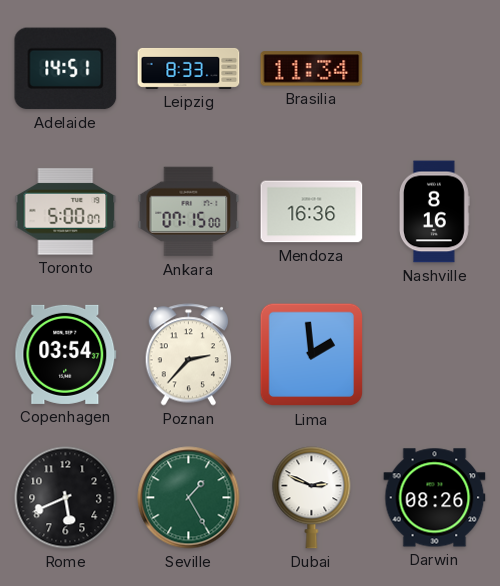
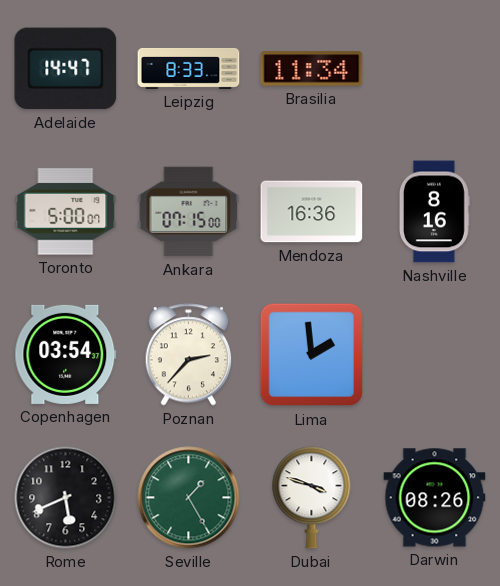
Adelaide: 14:51 -> 14:47 (66, 69)
Dubai: 2:49 -> 3:48 (312, 498)
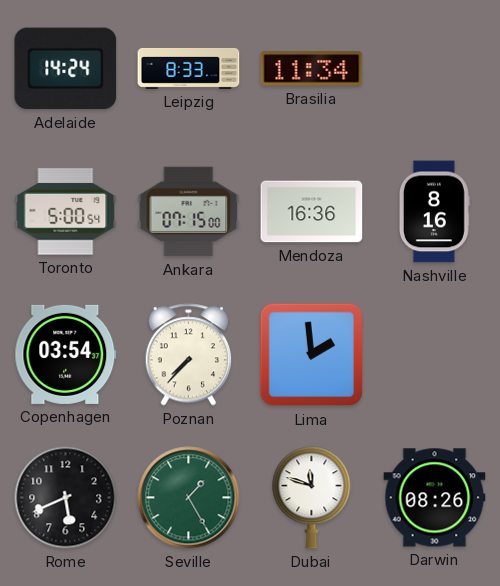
Adelaide: 14:47 -> 14:24 (66, 69)
Toronto: 5:00:07 -> 5:00:54 (66, 212)
Poznan: 2:37 -> 7:37 (189, 355)
Dubai: 3:48 -> 11:48 (312, 498)
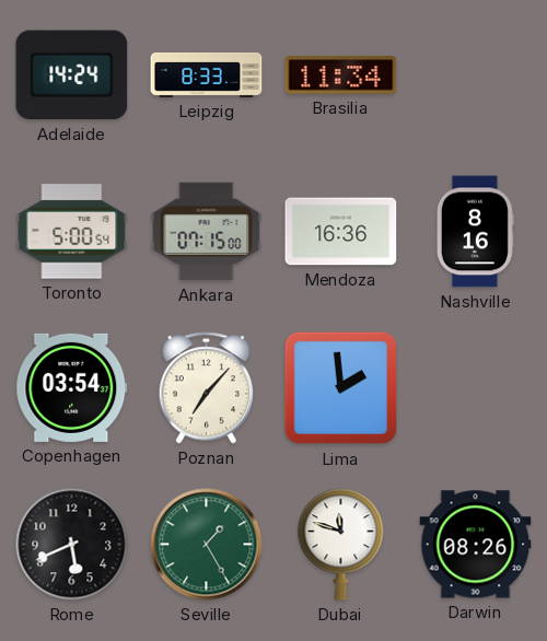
Poznan: 7:37 -> 7:07 (207, 388)
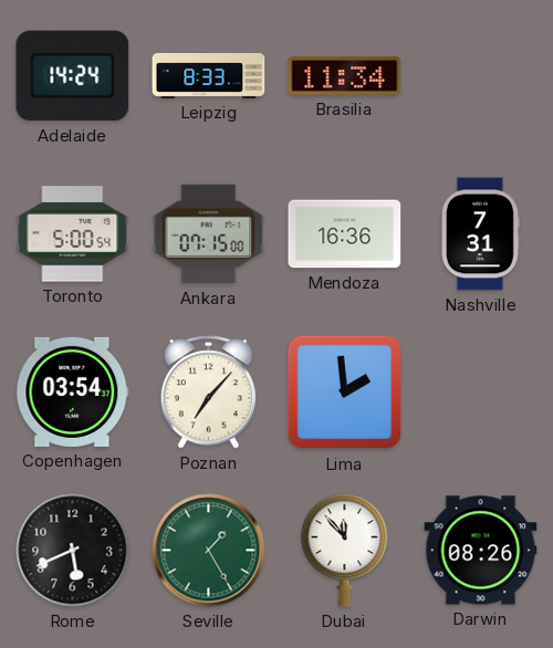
Nashville: 8:16 -> 7:31 (481, 234)
Dubai: 11:48 -> 11:53 (345, 551)
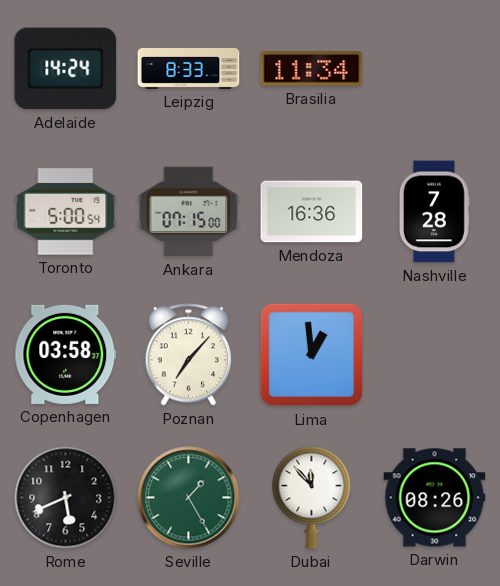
Nashville: 7:31 -> 7:28 (435, 212)
Copenhagen: 03:54 -> 03:58 (66, 354)
Lima: 1:59 -> 12:59 (312, 355)
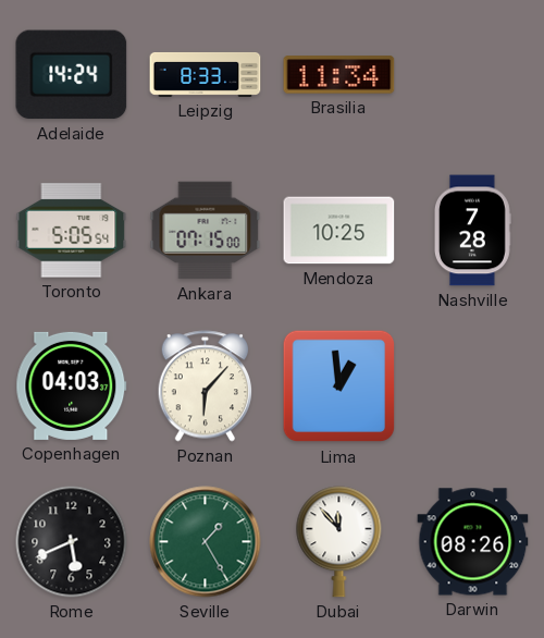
Toronto: 5:00 -> 5:05 (72, 231)
Mendoza: 16:36 -> 10:25 (339, 231)
Copenhagen: 03:58 -> 04:03 (72, 385)
Poznan: 7:07 -> 6:07 (206, 387)
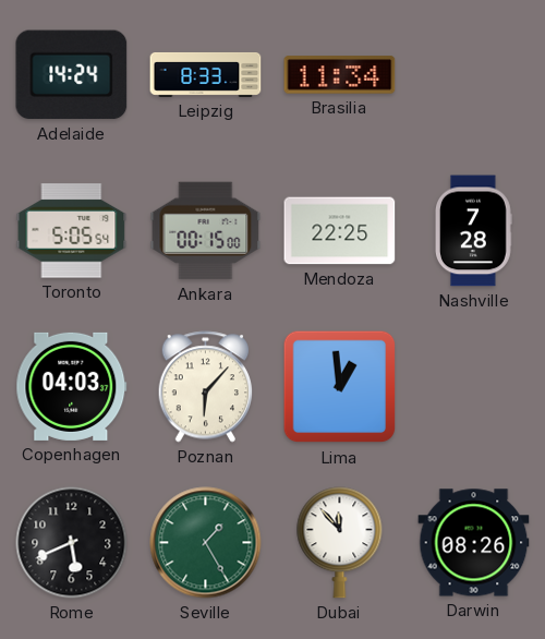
Ankara: 07:15 -> 00:15 (206, 231)
Mendoza: 10:25 -> 22:25 (340, 231)
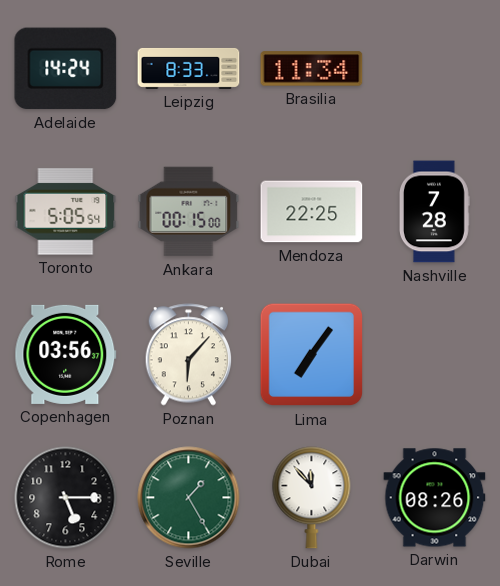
Copenhagen: 04:03 -> 03:56 (66, 354)
Lima: 12:59 -> 7:06 (312, 355)
Rome: 5:41 -> 5:15 (66, 498)
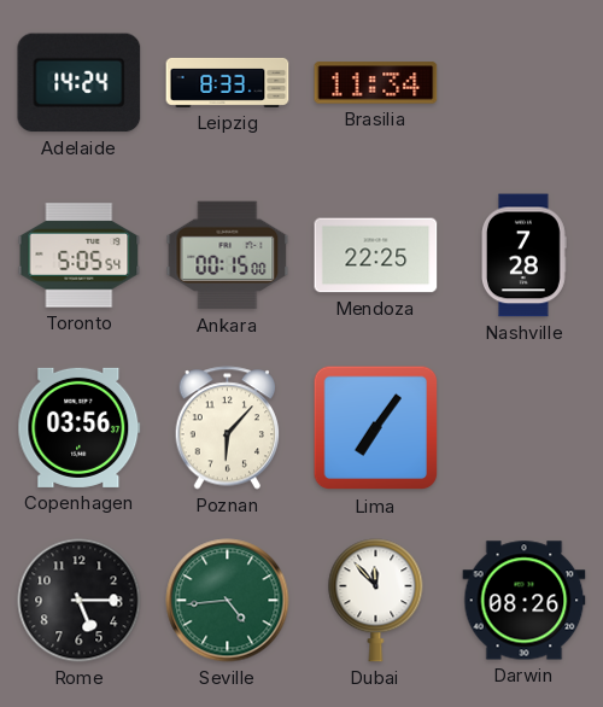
Seville: 1:25 -> 4:44 (228, 601)
